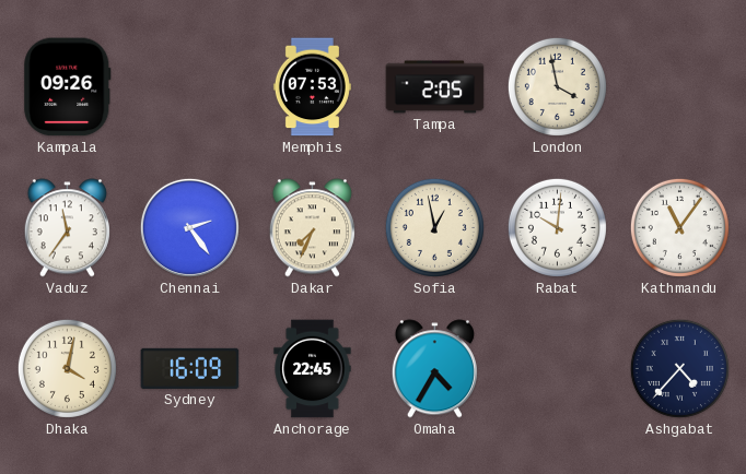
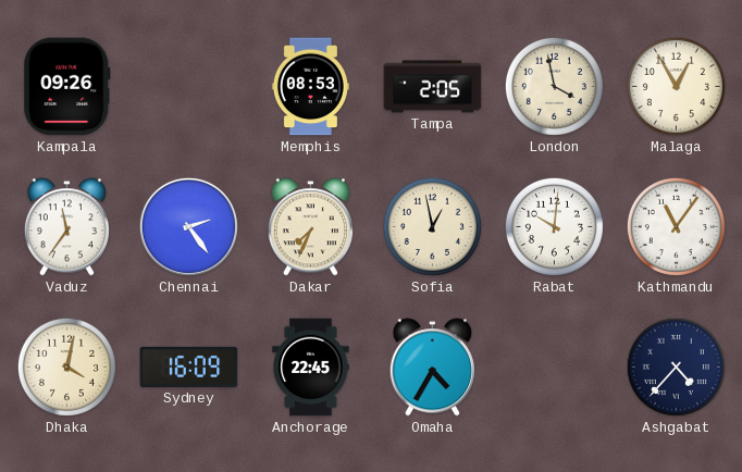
Memphis: 07:53 -> 08:53 (310, 87)
Malaga: none -> 12:55 (676, 86)
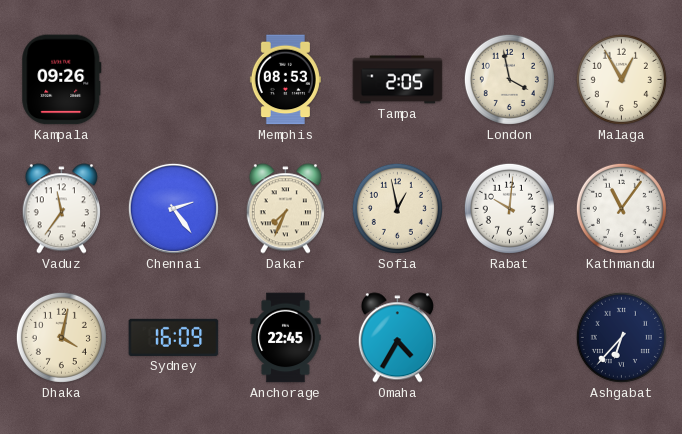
Ashgabat: 4:37 -> 6:37 (621, 337)
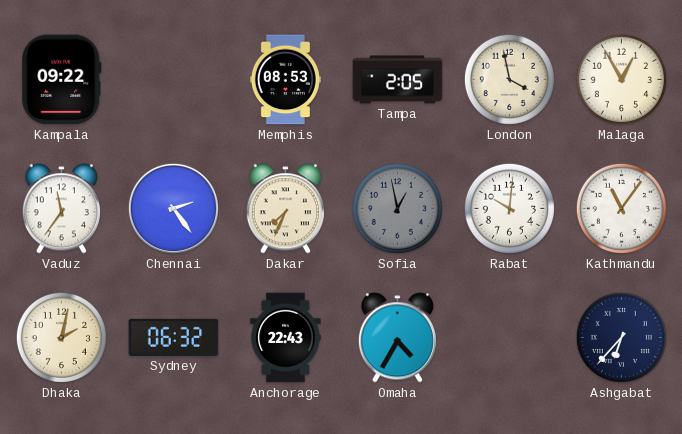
Kampala: 09:26 -> 09:22 (62, 80)
Sofia dial: cream -> grey (397, 208)
Dhaka: 4:02 -> 2:02 (61, 337)
Sydney: 16:09 -> 06:32 (174, 337)
Anchorage: 22:45 -> 22:43 (286, 338)
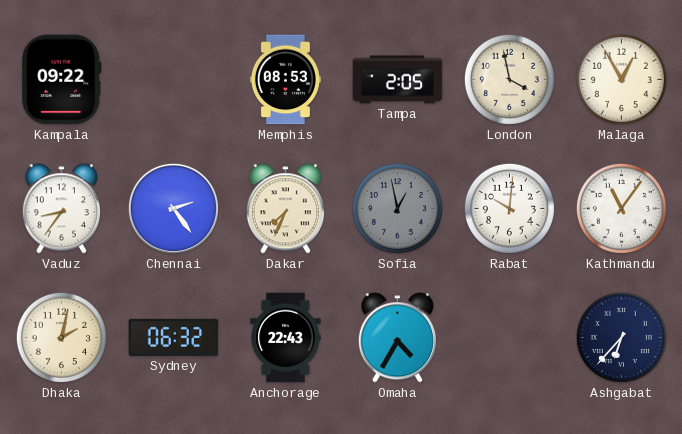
Vaduz: 11:36 -> 8:36 (61, 209)
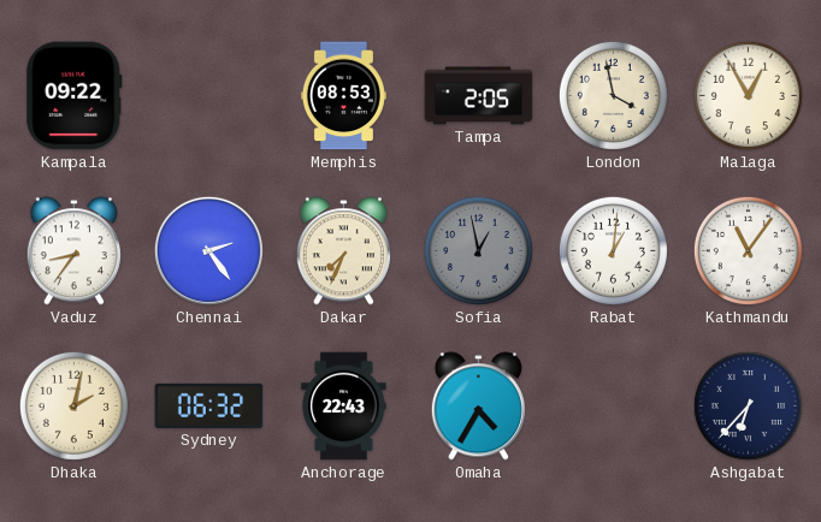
Rabat: 10:01 -> 1:01 (613, 250)
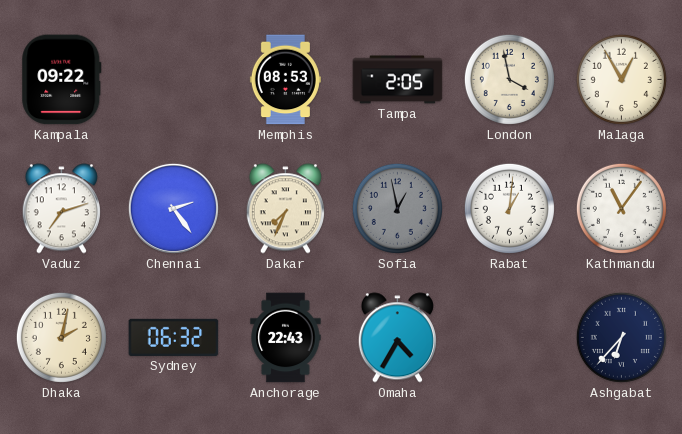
Vaduz: 8:36 -> 7:12 (61, 209)
